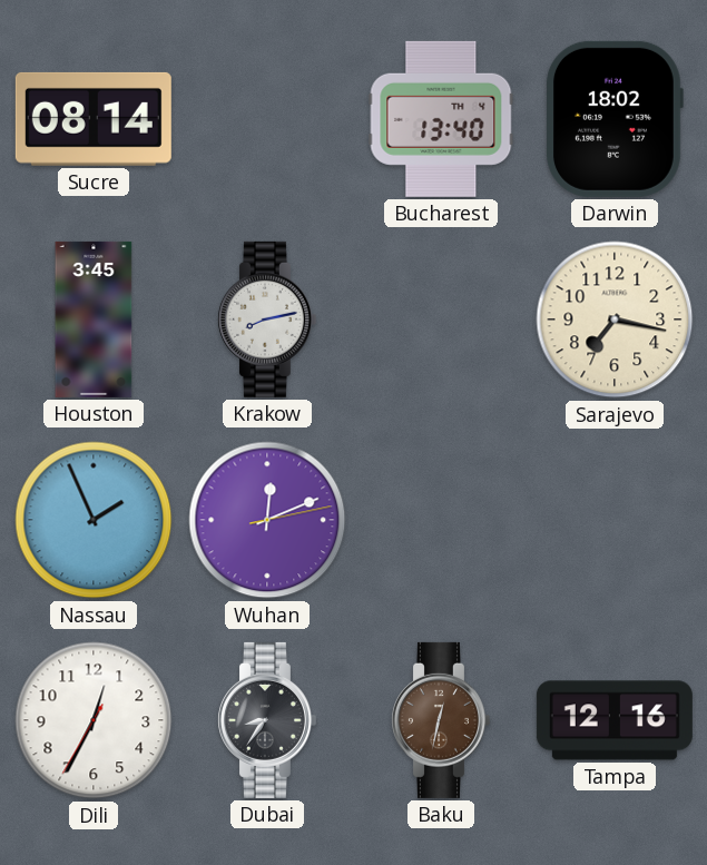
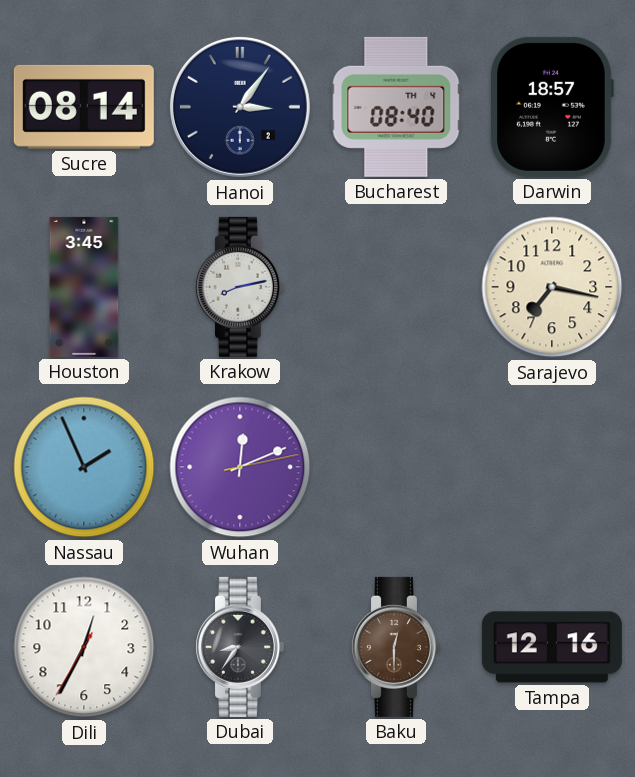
Hanoi: none -> 3:06 (240, 107)
Bucharest: 13:40 -> 08:40 (396, 107)
Darwin: 18:02 -> 18:57 (552, 107)
Baku: 12:32 -> 12:30 (395, 647)
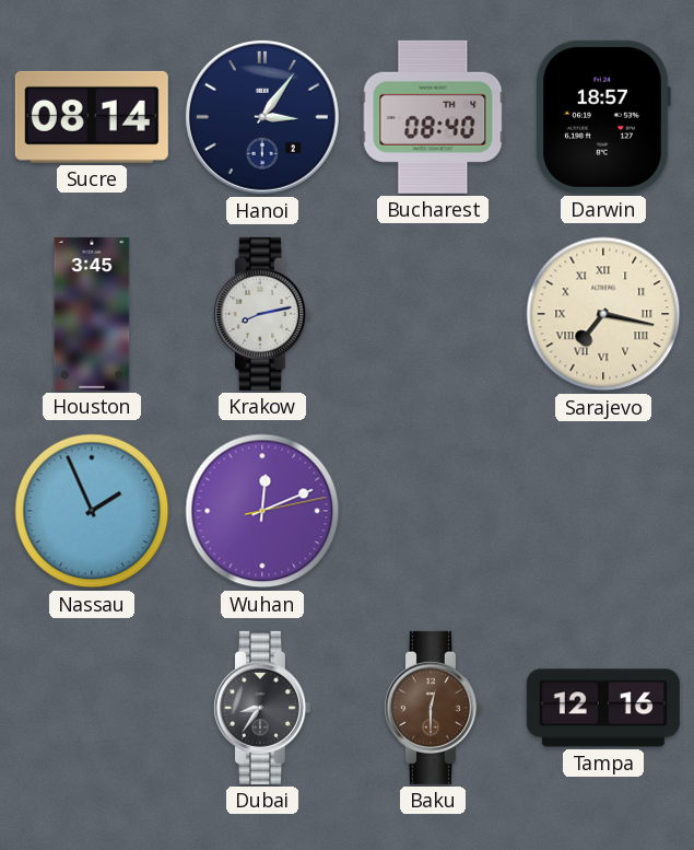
Sarajevo numerals: Arabic -> Roman (603, 314)
Dili: 12:34 -> none (84, 647)
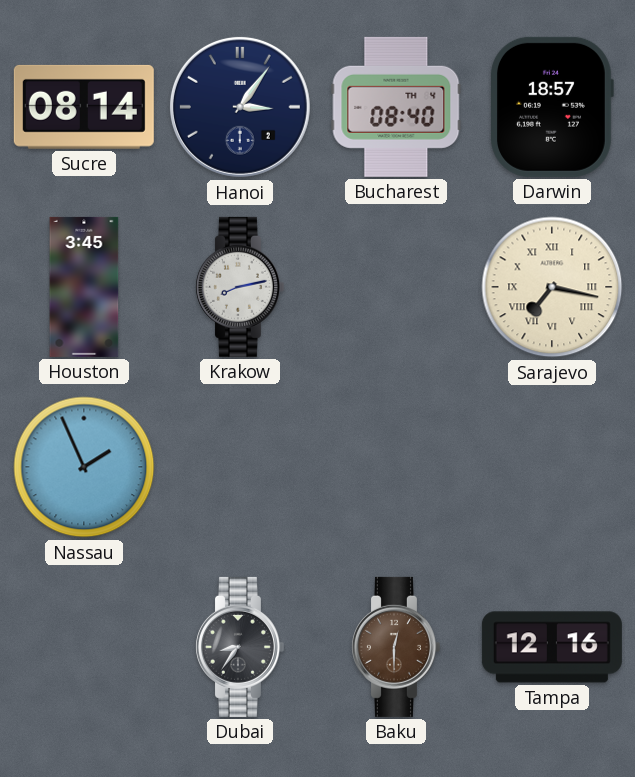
Wuhan: 12:11 -> none (262, 511)
